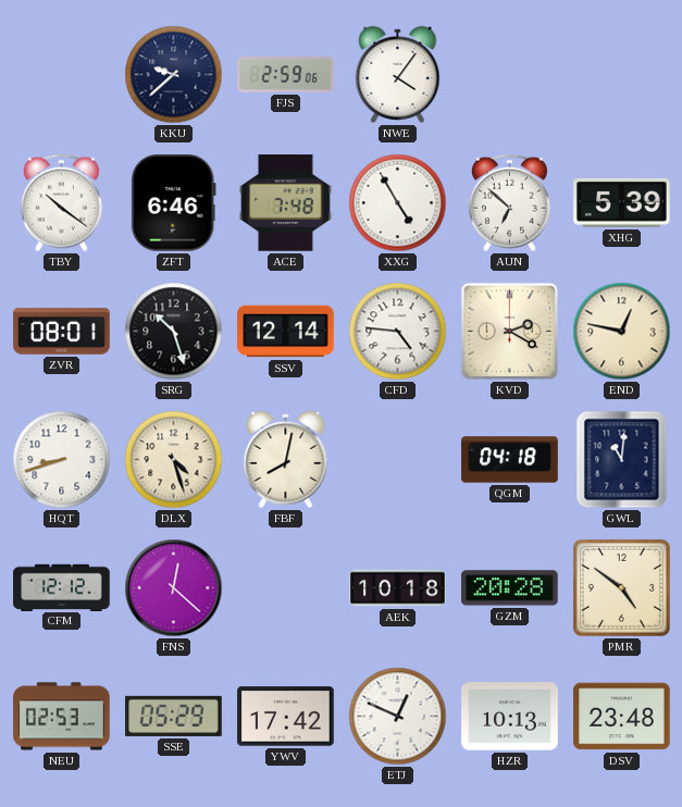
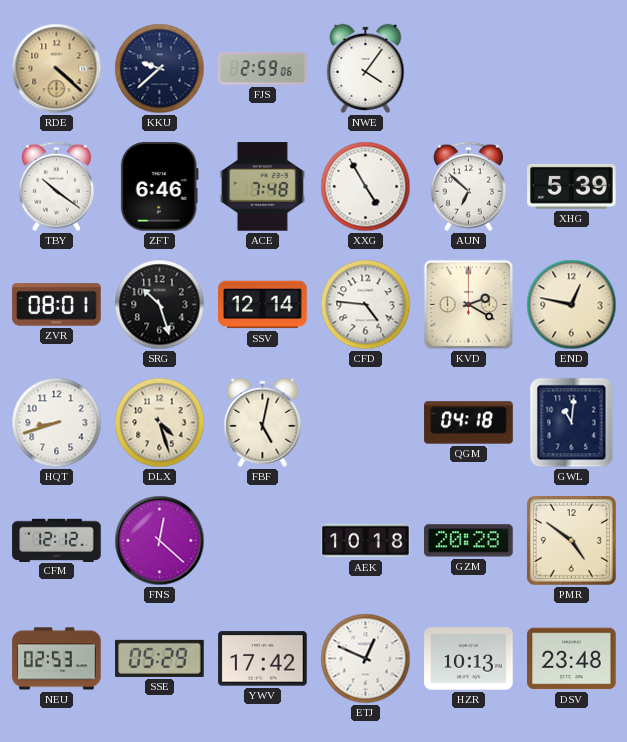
RDE: none -> 4:22 (57, 69)
FBF: 8:02 -> 5:02 (263, 422)
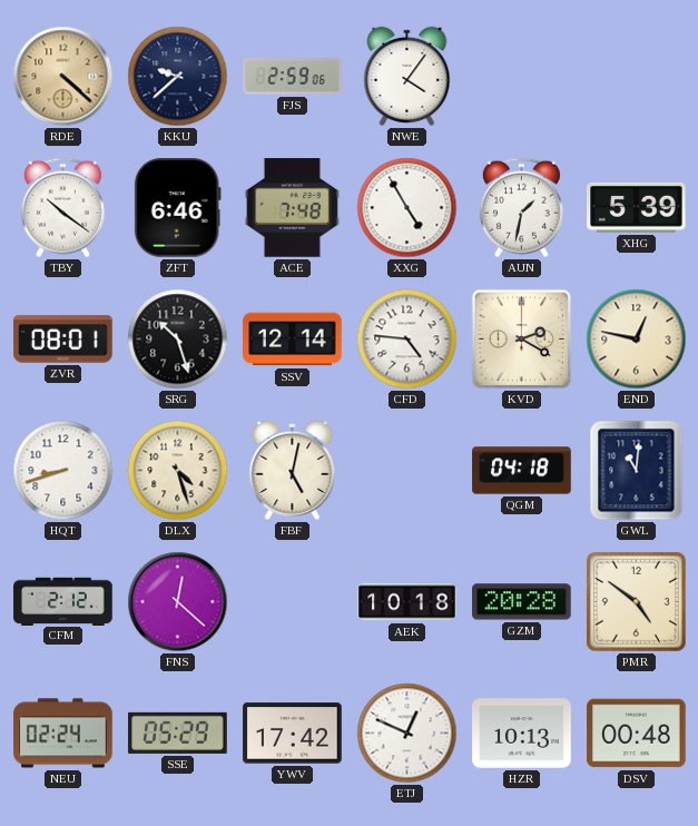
AUN: 6:52 -> 1:32 (521, 208)
CFM: 12:12 -> 2:12 (63, 601)
NEU: 02:53 -> 02:24 (63, 734)
DSV: 23:48 -> 00:48 (637, 734)
